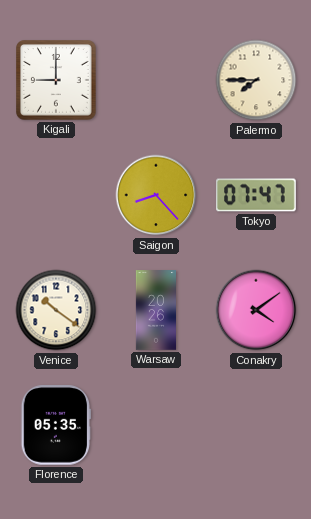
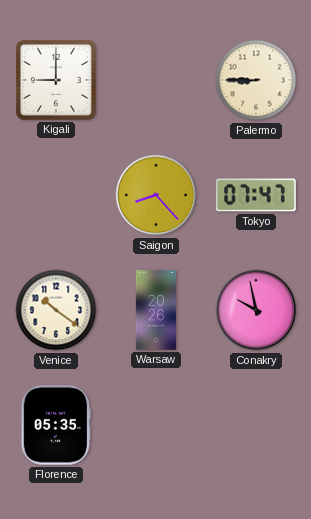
Palermo: 7:45 -> 8:45 (256, 80)
Conakry: 4:09 -> 9:58 (256, 310)
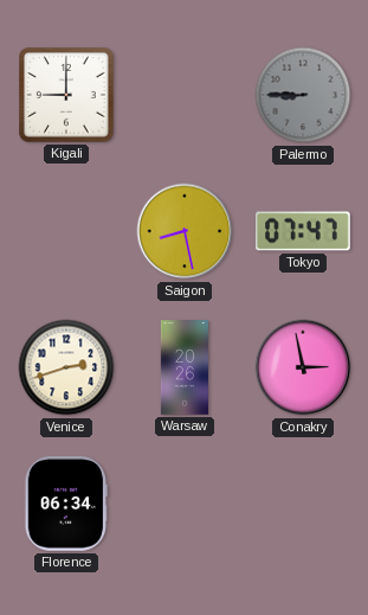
Palermo dial: cream -> grey (303, 95)
Saigon: 8:23 -> 8:28 (185, 231)
Venice: 10:21 -> 2:42 (66, 367)
Conakry: 9:58 -> 2:58 (303, 367)
Florence: 05:35 -> 06:34 (66, 504)
